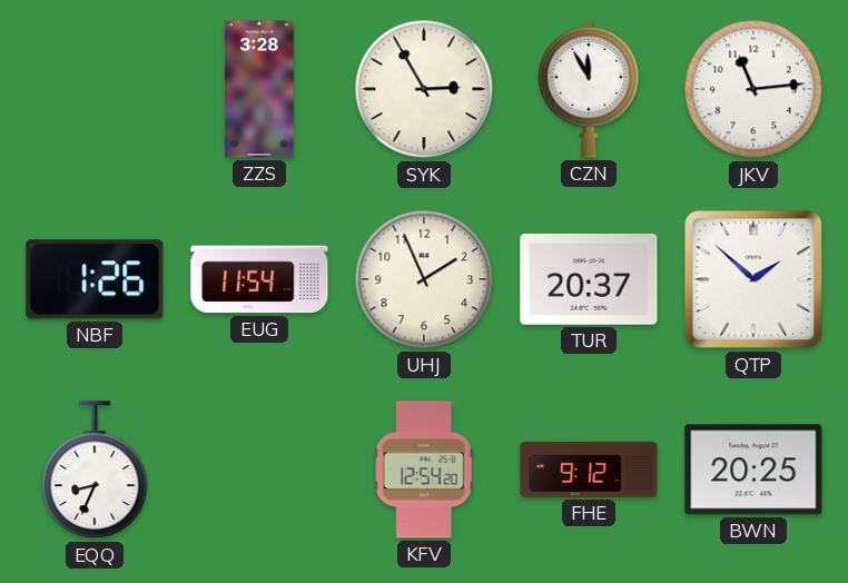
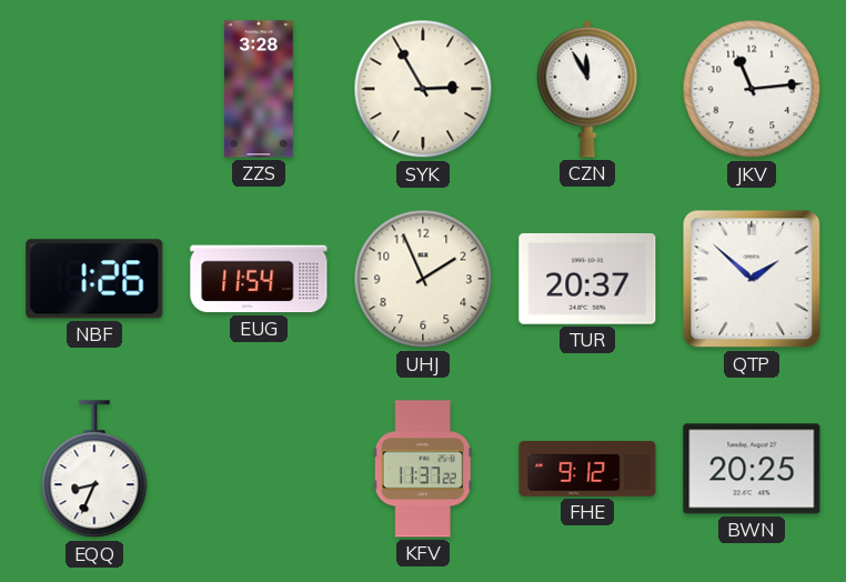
KFV: 12:54 -> 11:37 (423, 469)
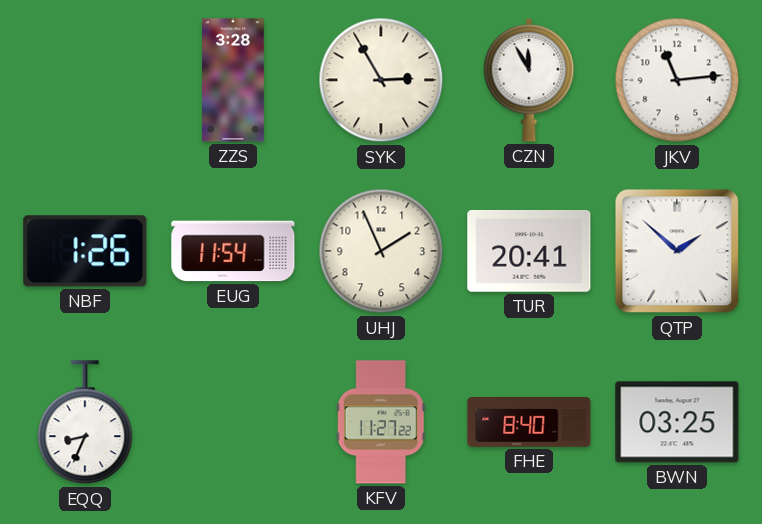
TUR: 20:37 -> 20:41 (529, 251)
KFV: 11:37 -> 11:27 (381, 422)
FHE: 9:12 -> 8:40 (529, 422)
BWN: 20:25 -> 03:25 (677, 422)
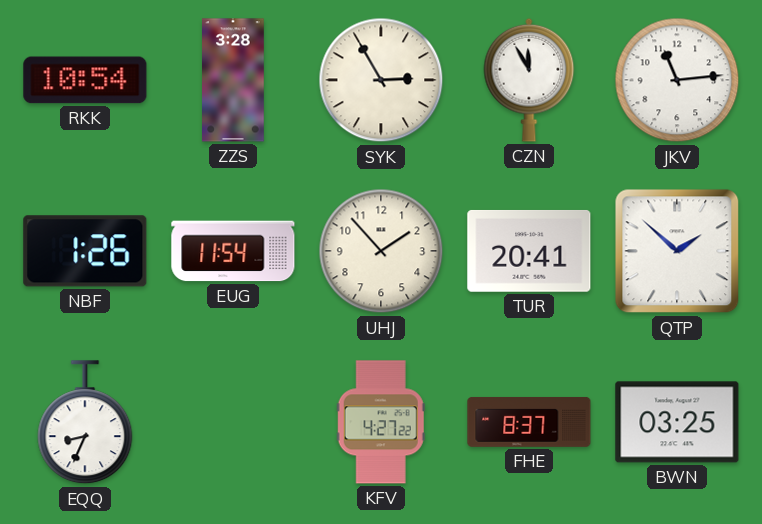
RKK: none -> 10:54 (85, 80)
UHJ: 1:56 -> 1:53 (381, 251)
KFV: 11:27 -> 4:27 (381, 422)
FHE: 8:40 -> 8:37 (529, 422)
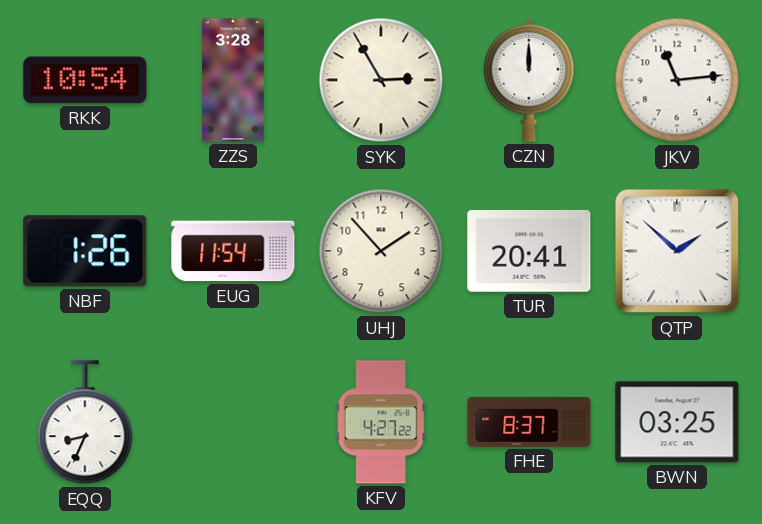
CZN: 11:55 -> 12:00 (529, 80)
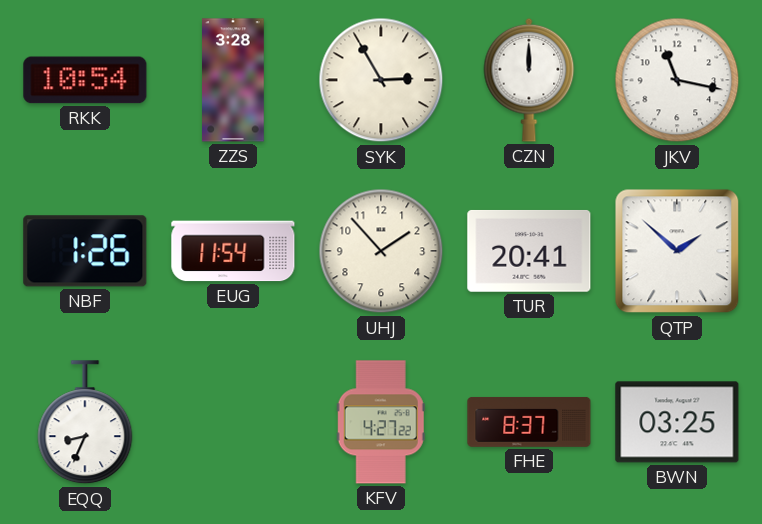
JKV: 11:14 -> 11:17 (677, 80)
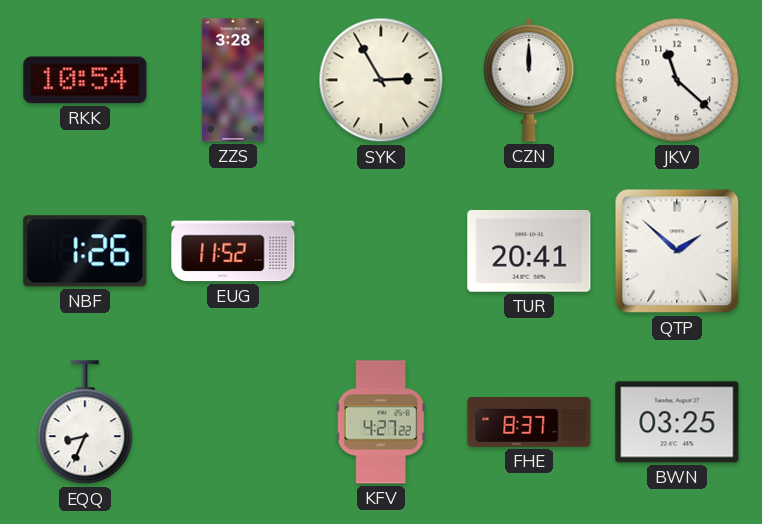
JKV: 11:17 -> 11:22 (677, 80)
EUG: 11:54 -> 11:52 (233, 251)
UHJ: 1:53 -> none (381, 251)
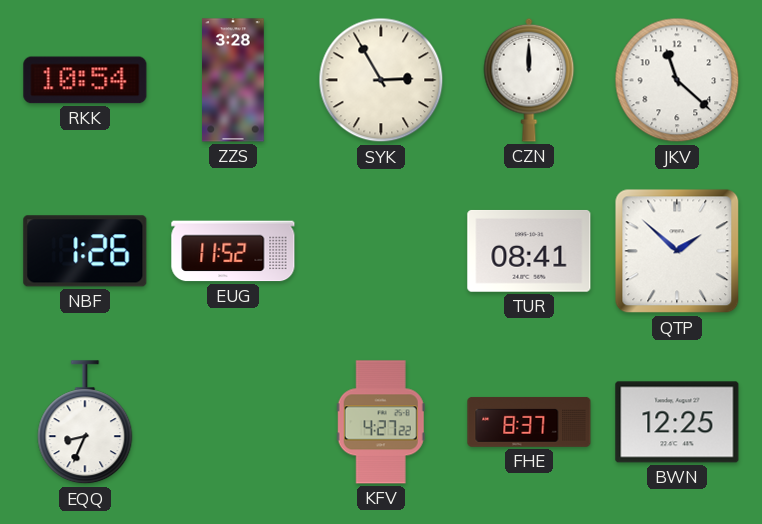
TUR: 20:41 -> 08:41 (529, 251)
BWN: 03:25 -> 12:25 (677, 422)
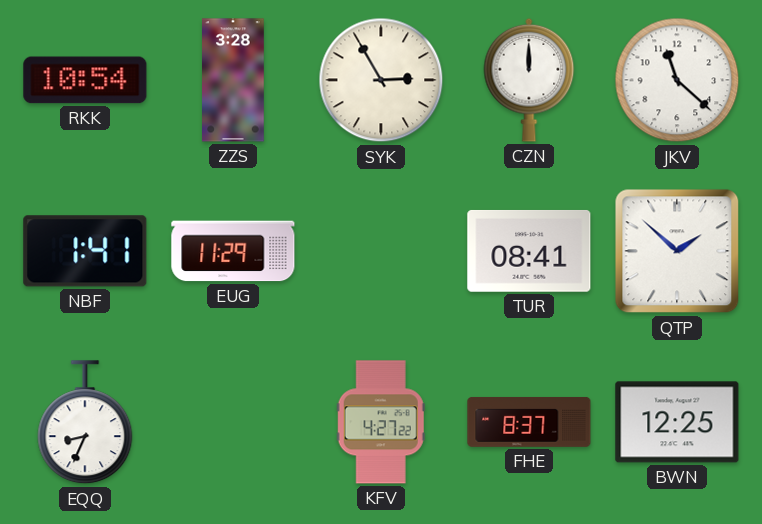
NBF: 1:26 -> 1:41 (85, 251)
EUG: 11:52 -> 11:29 (233, 251)
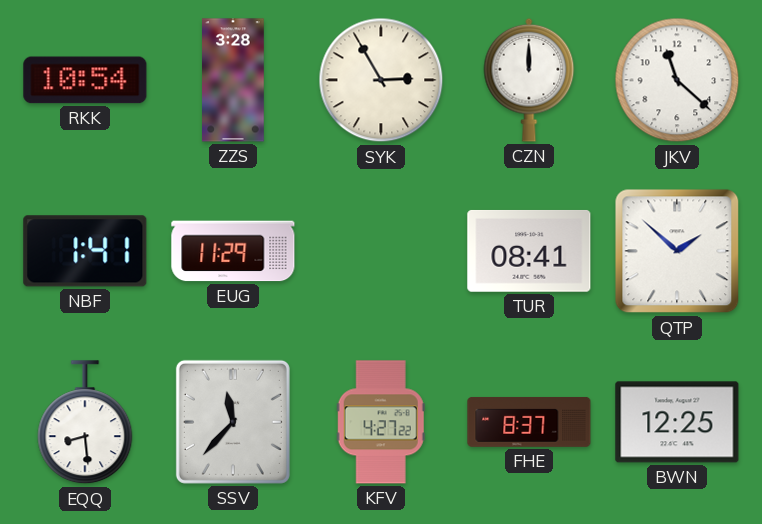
EQQ: 8:34 -> 8:29 (85, 423)
SSV: none -> 11:37 (233, 422)
